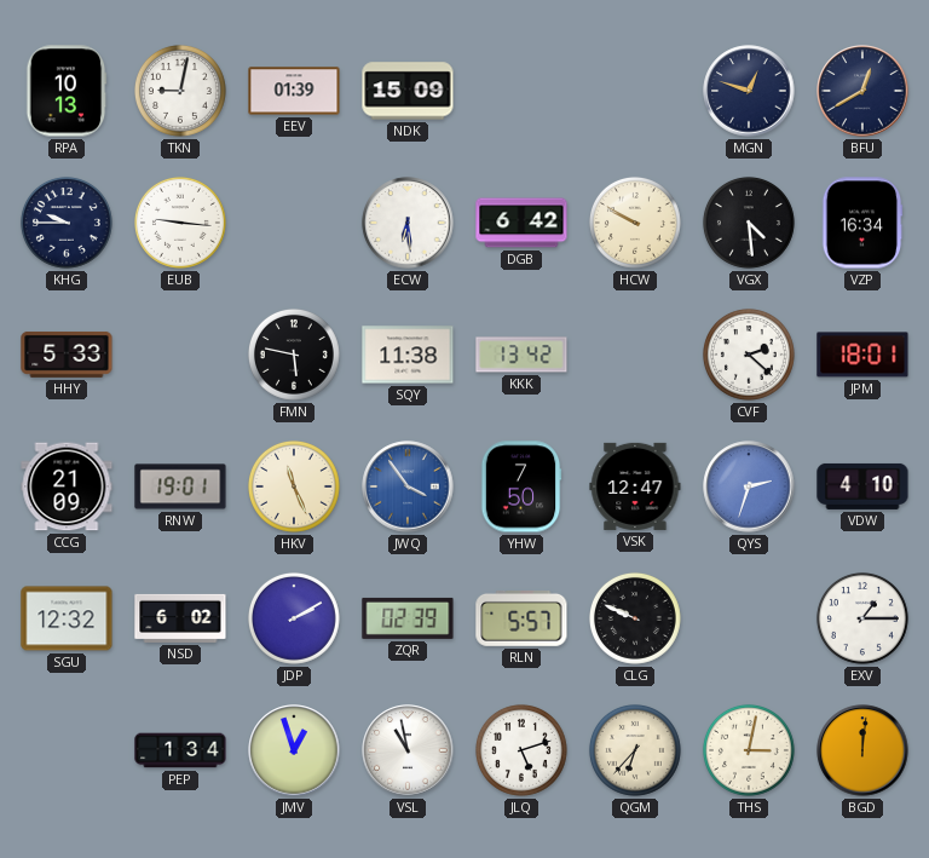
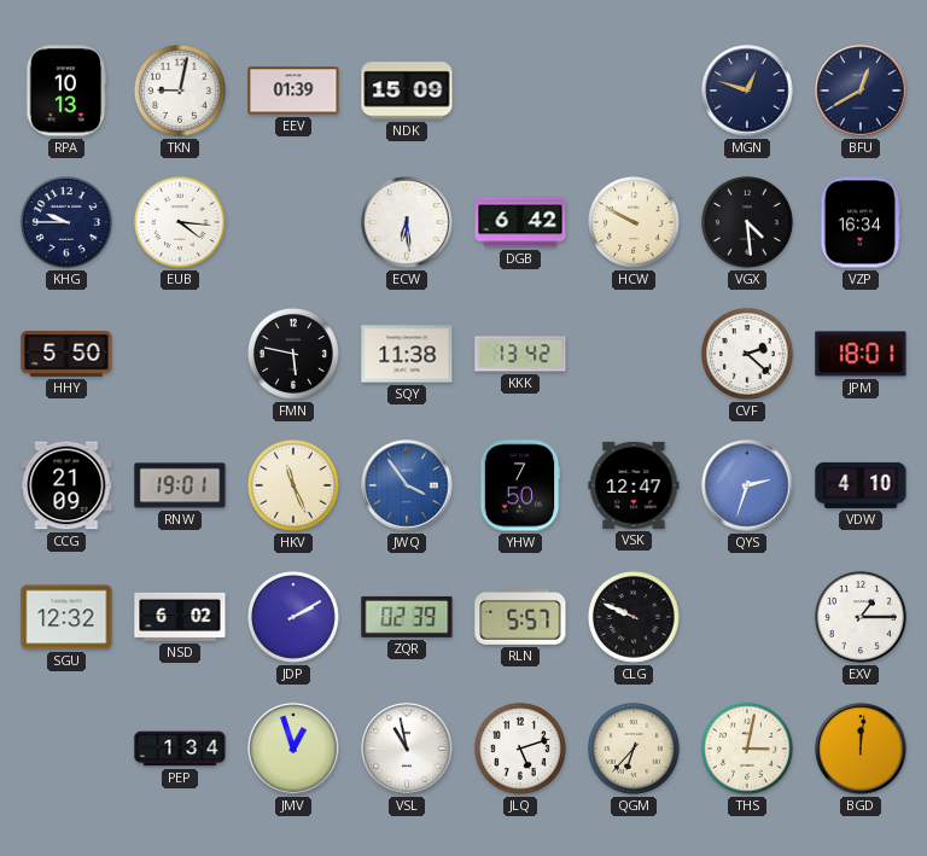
EUB: 9:16 -> 4:16 (180, 222)
HHY: 5:33 -> 5:50 (66, 354)
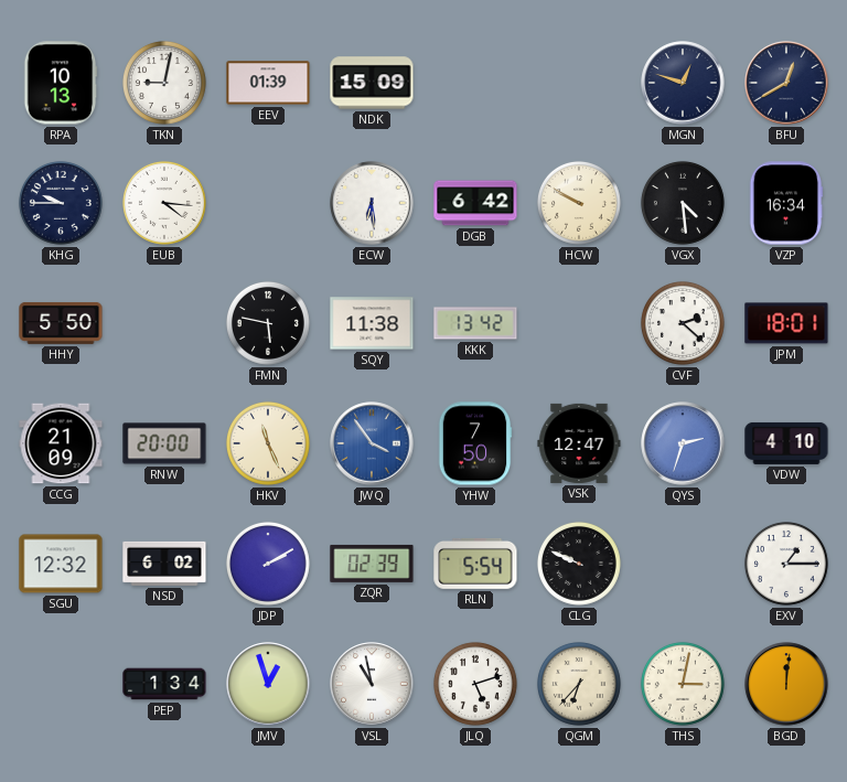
RNW: 19:01 -> 20:00 (164, 443)
RLN: 5:57 -> 5:54 (475, 564)
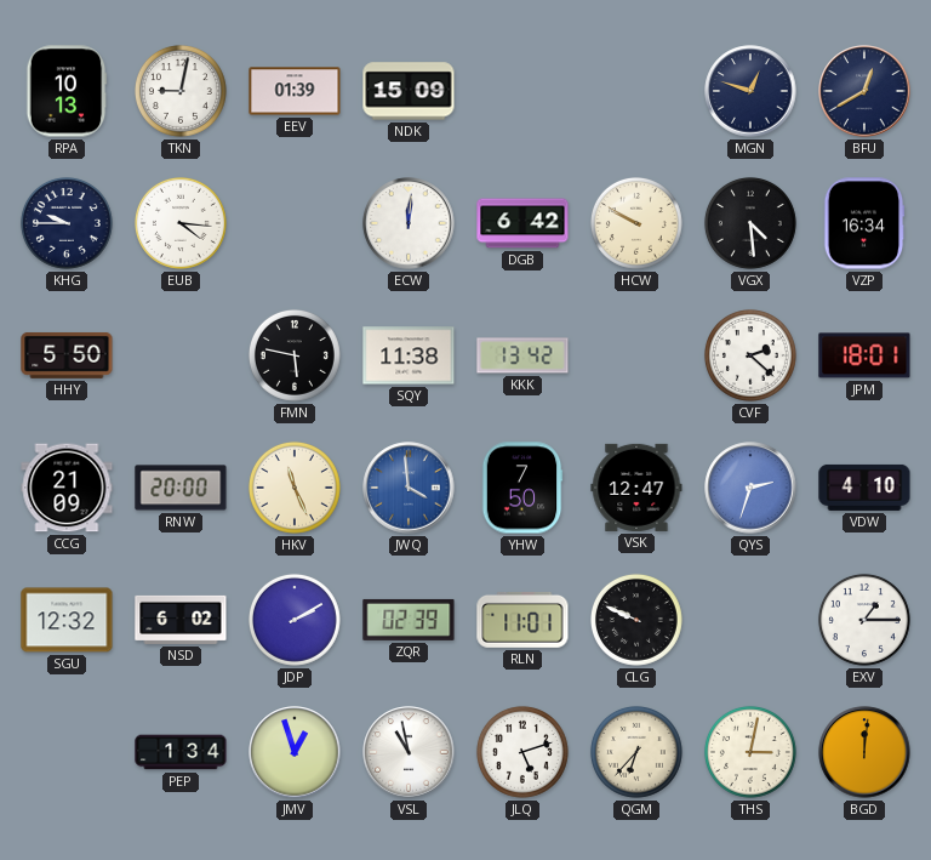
ECW: 6:29 -> 12:01 (409, 223)
JWQ: 3:54 -> 3:59 (409, 488)
RLN: 5:54 -> 11:01 (522, 620)
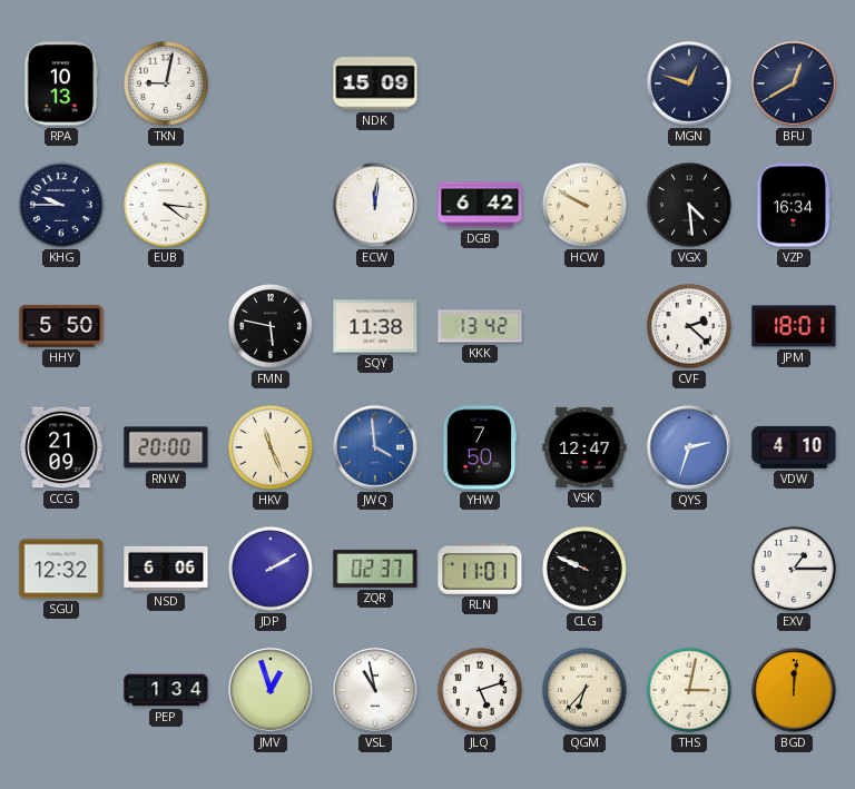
EEV: 01:39 -> none (295, 91)
NSD: 6:02 -> 6:06 (166, 569)
ZQR: 02:39 -> 02:37 (375, 569)
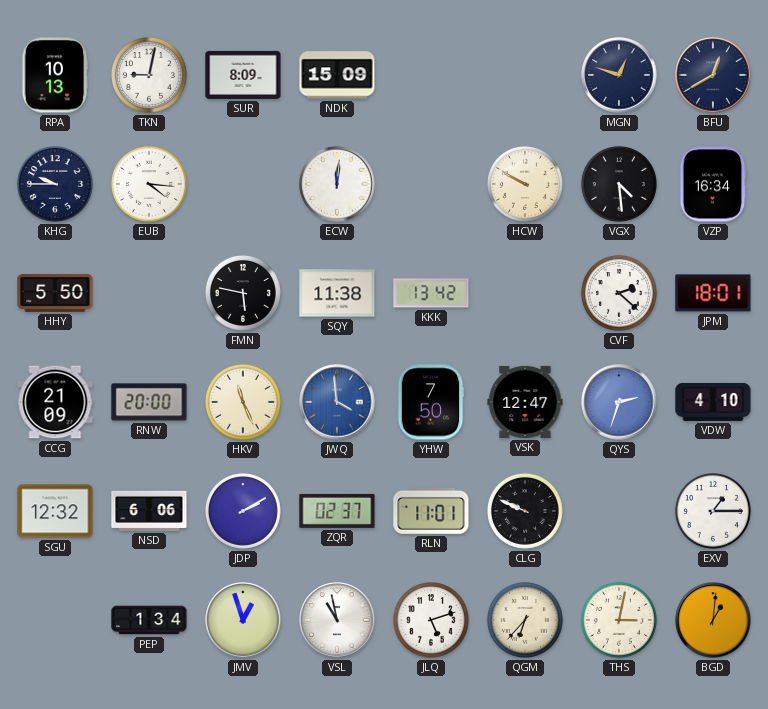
SUR: none -> 8:09 (243, 75)
DGB: 6:42 -> none (480, 205)
BGD: 12:01 -> 1:01 (713, 620)
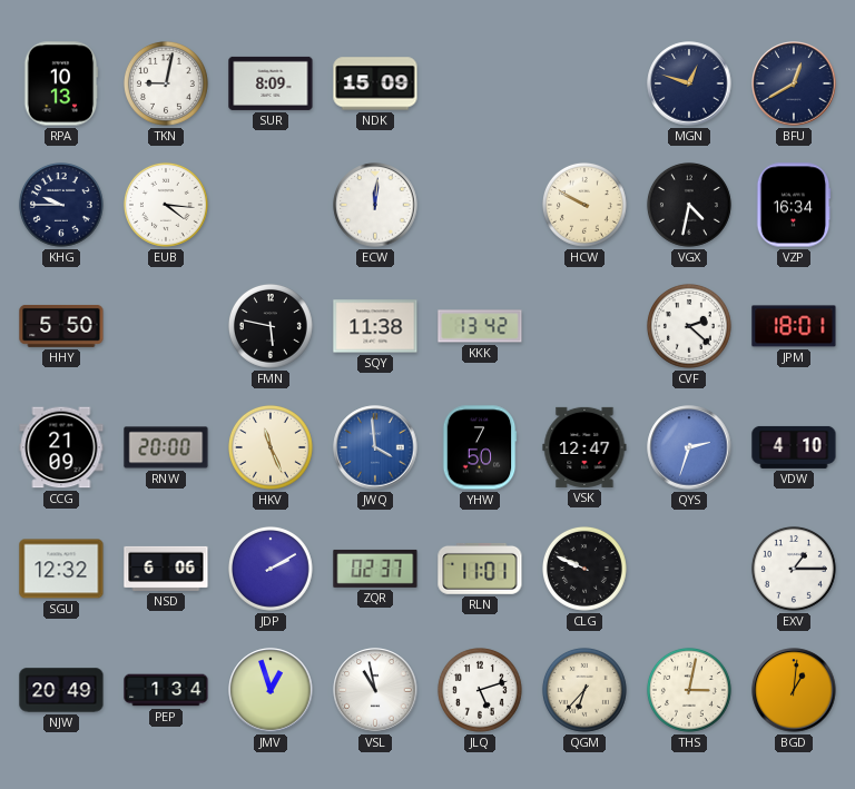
VGX: 4:29 -> 4:32 (689, 205)
NJW: none -> 20:49 (61, 690)
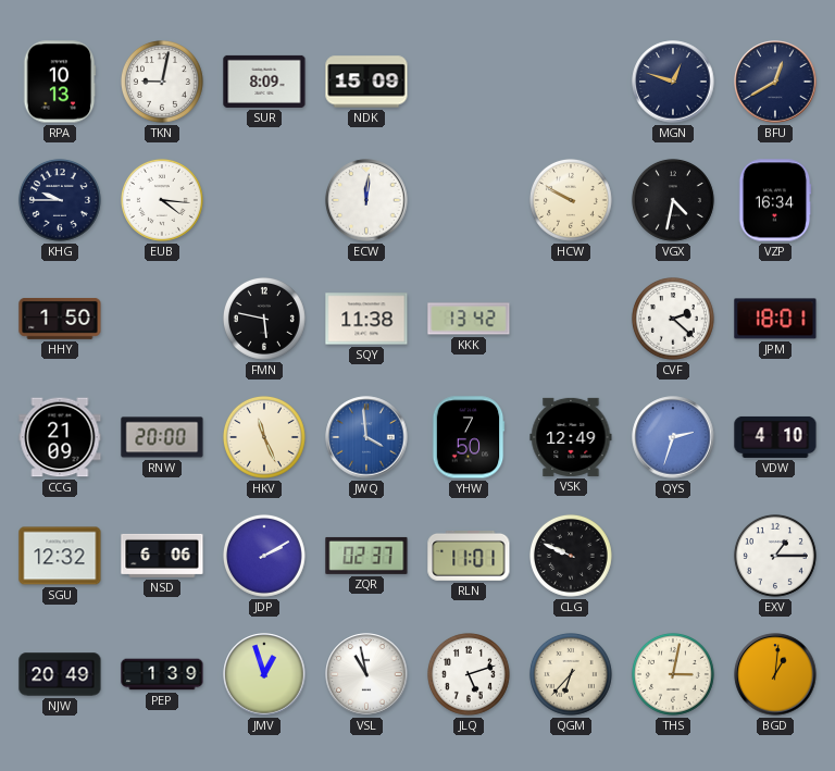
HHY: 5:50 -> 1:50 (60, 319)
VSK: 12:47 -> 12:49 (571, 437)
PEP: 1:34 -> 1:39 (162, 674)
